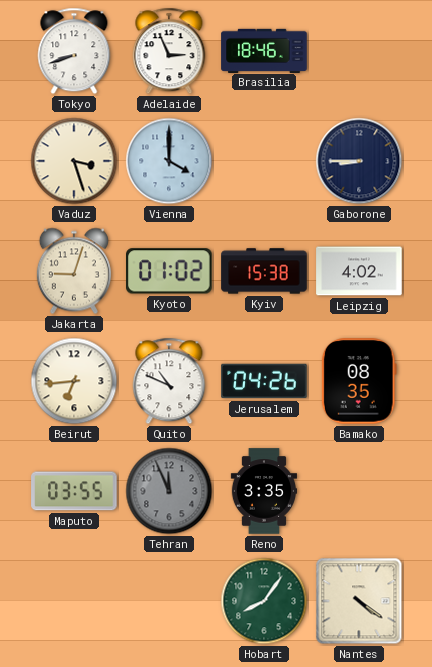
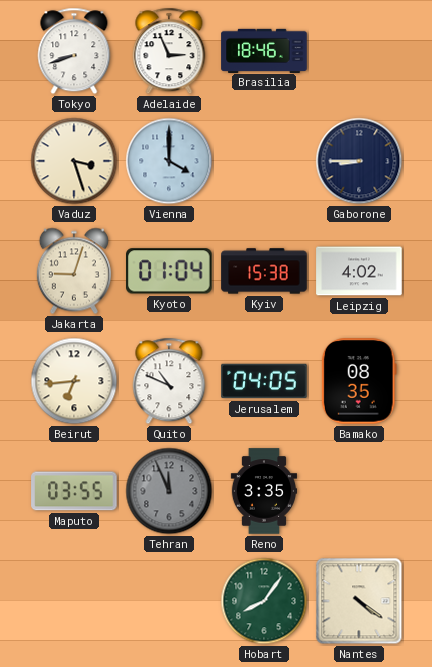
Kyoto: 01:02 -> 01:04 (169, 271)
Jerusalem: 04:26 -> 04:05 (264, 381)
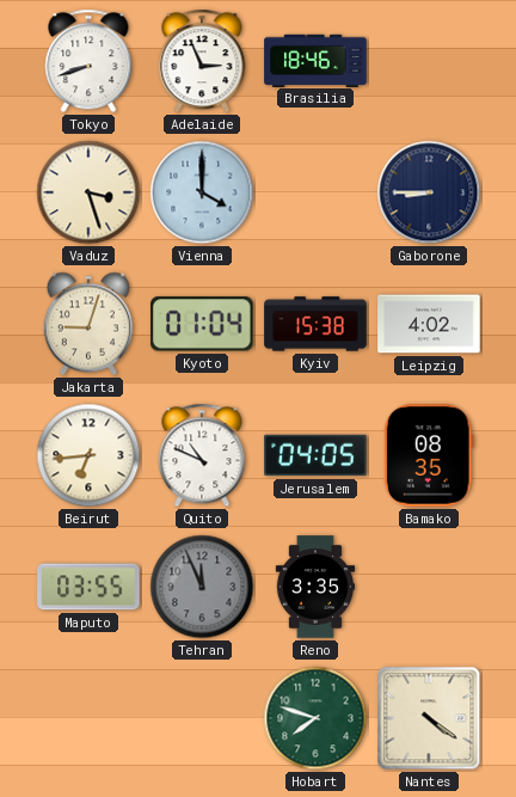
Hobart: 8:06 -> 7:48 (315, 718)
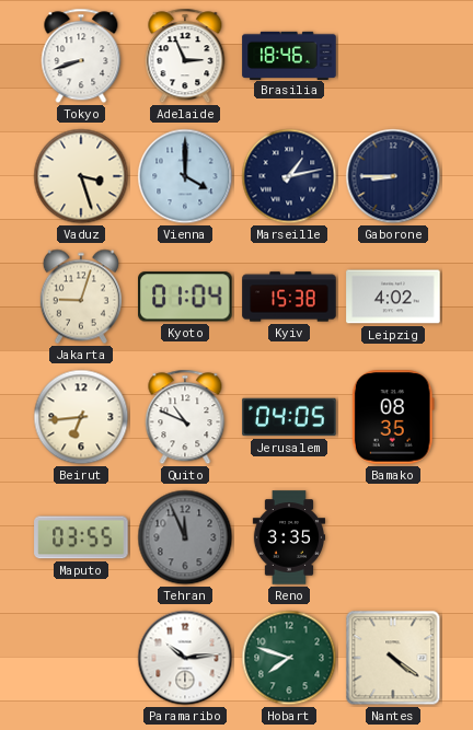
Marseille: none -> 1:13 (289, 176)
Paramaribo: none -> 10:14 (185, 658)
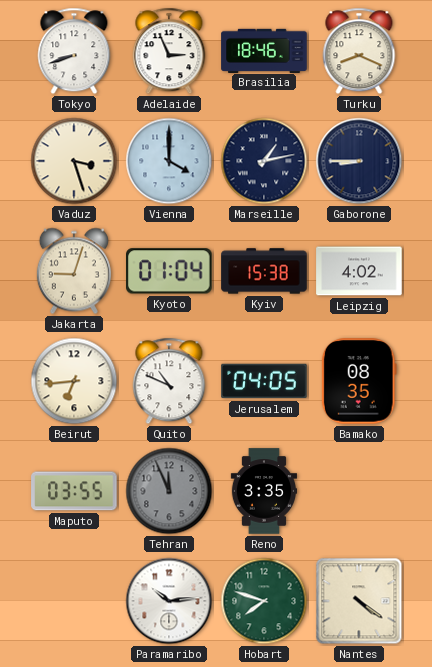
Turku: none -> 8:19 (359, 51)
